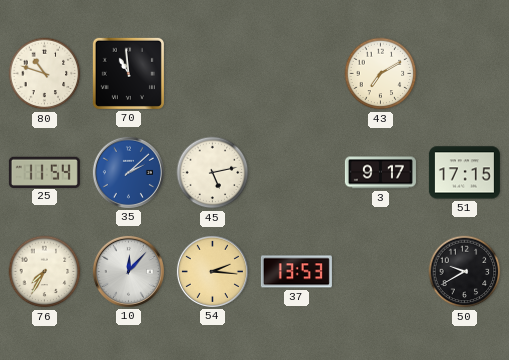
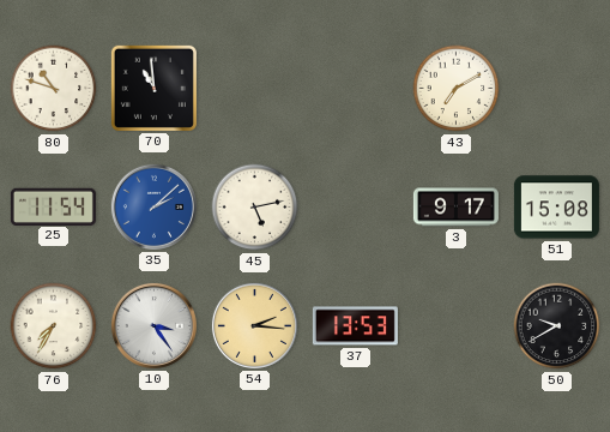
51: 17:15 -> 15:08 (556, 208)
10: 12:07 -> 3:24 (153, 325)
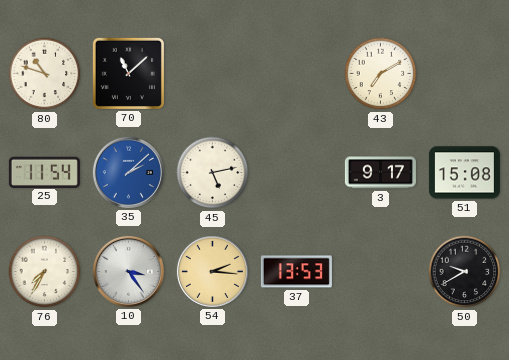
70: 10:59 -> 11:08 (128, 73)
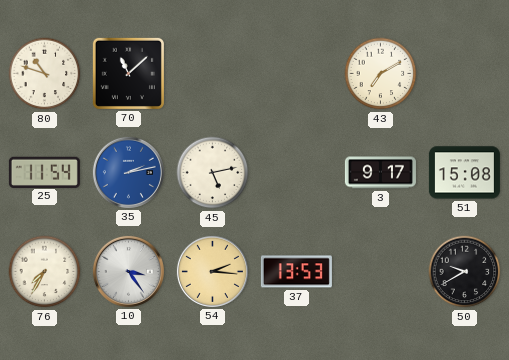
35: 2:08 -> 2:13 (128, 172)
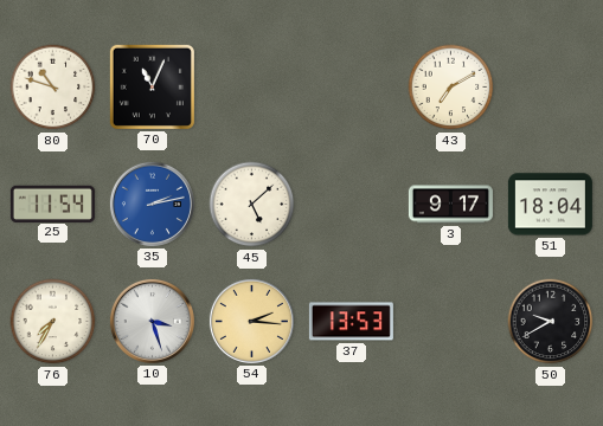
70: 11:08 -> 11:04 (152, 86)
45: 5:13 -> 5:08 (252, 205)
51: 15:08 -> 18:04 (550, 205)
10: 3:24 -> 3:27 (152, 321)
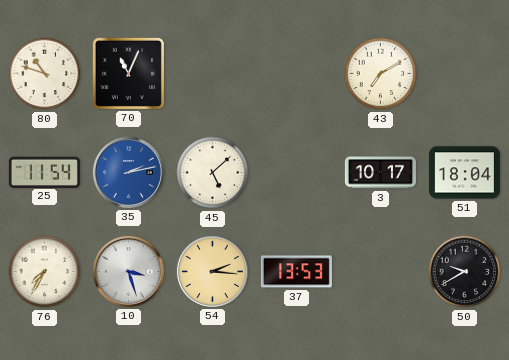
3: 9:17 -> 10:17 (380, 173)
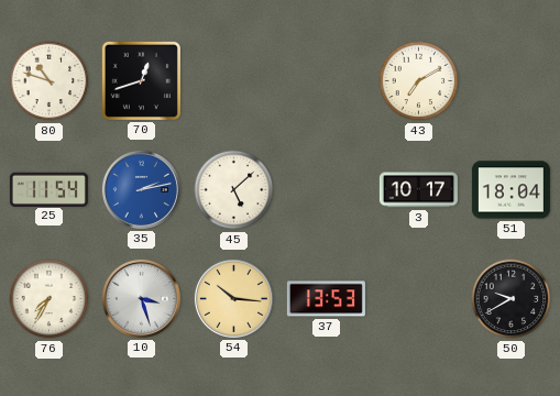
70: 11:04 -> 12:42 (141, 80)
54: 2:16 -> 10:16 (233, 298)
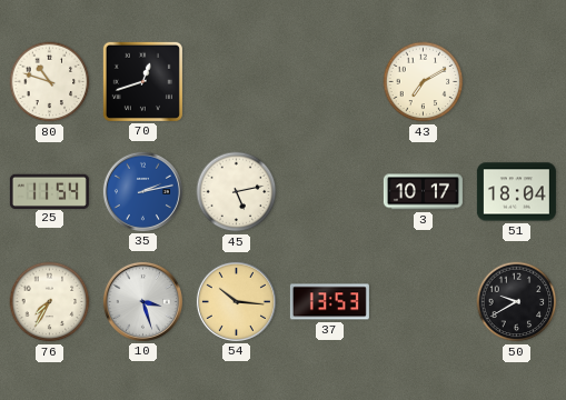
45: 5:08 -> 5:13 (237, 192)
